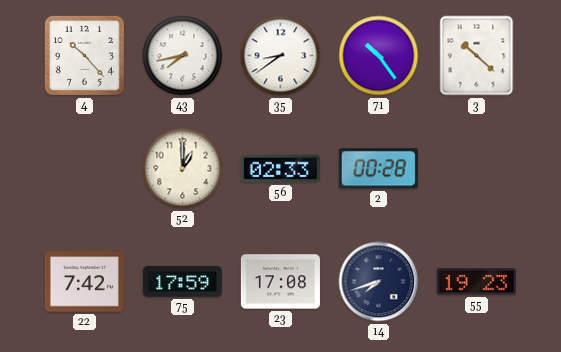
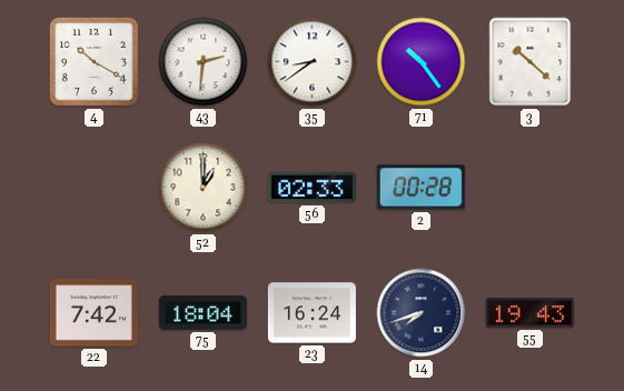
4: 10:23 -> 10:20 (93, 61)
43: 7:43 -> 2:31 (204, 62)
75: 17:59 -> 18:04 (202, 312)
23: 17:08 -> 16:24 (311, 313)
55: 19:23 -> 19:43 (529, 313)
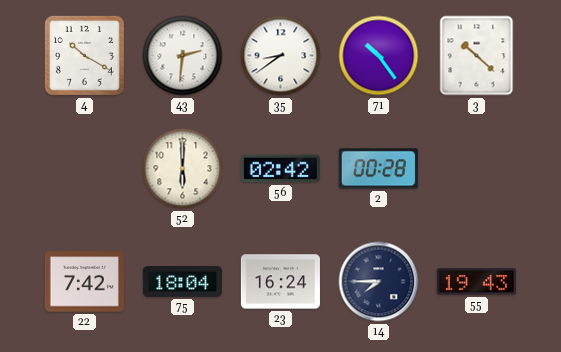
52: 1:00 -> 6:00 (183, 169)
56: 02:33 -> 02:42 (280, 169)
14: 7:42 -> 7:45 (379, 282)
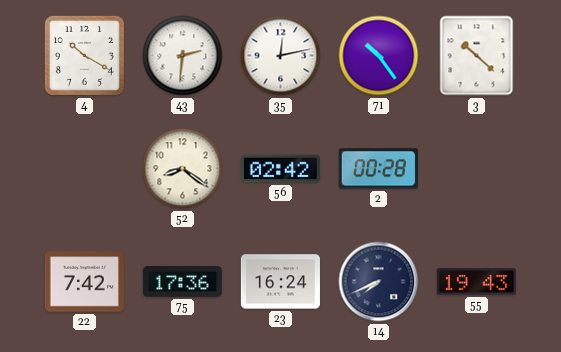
35: 8:39 -> 12:13 (281, 56)
52: 6:00 -> 8:21 (183, 169)
75: 18:04 -> 17:36 (182, 281)
14: 7:45 -> 7:41 (379, 282)
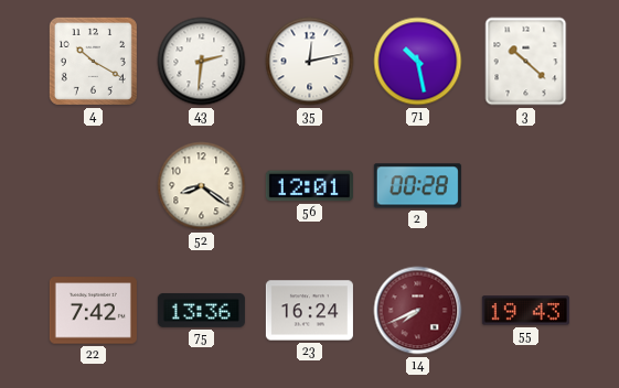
71: 10:24 -> 10:28 (418, 62)
56: 02:42 -> 12:01 (309, 186)
75: 17:36 -> 13:36 (201, 310)
14 dial: navy -> burgundy (418, 311)
